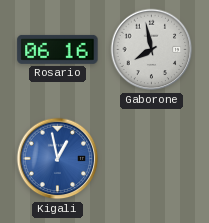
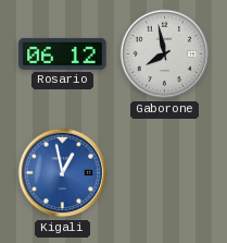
Rosario: 06:16 -> 06:12 (63, 53)
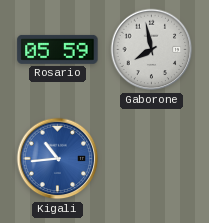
Rosario: 06:12 -> 05:59 (58, 49)
Kigali: 12:58 -> 10:44 (58, 159)
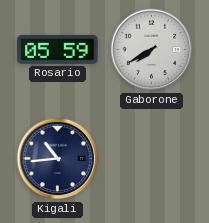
Gaborone: 7:58 -> 7:40 (152, 50)
Kigali dial: blue -> navy (58, 159)
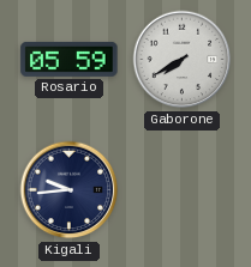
Kigali: 10:44 -> 9:44 (70, 190)
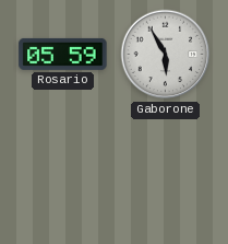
Gaborone: 7:40 -> 5:55 (166, 55)
Kigali: 9:44 -> none (70, 190)
